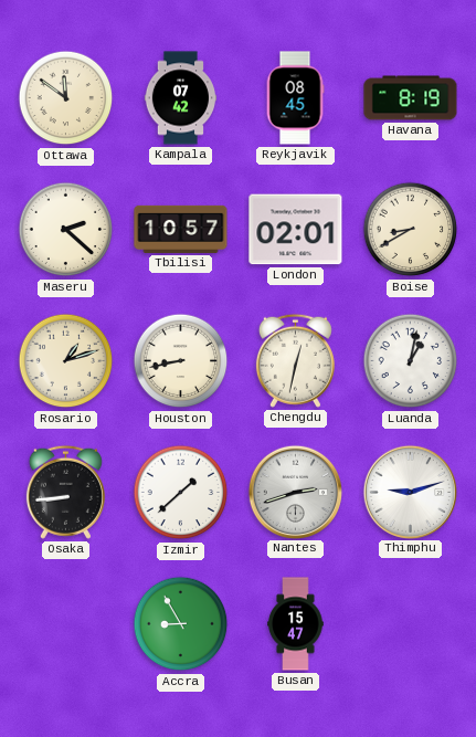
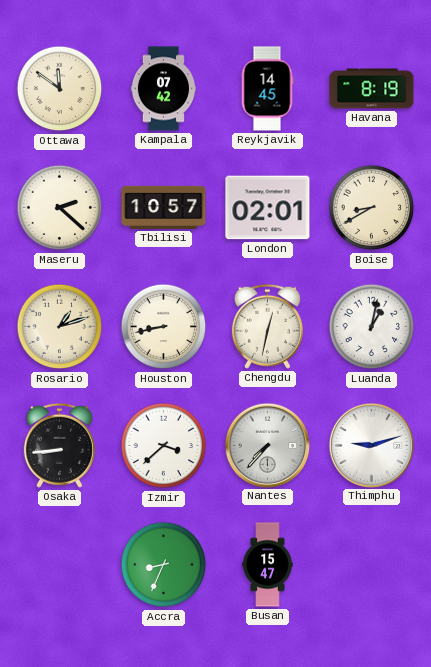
Reykjavik: 08:45 -> 14:45 (267, 89)
Izmir: 1:38 -> 3:38 (164, 446)
Nantes: 2:42 -> 7:37 (267, 445)
Accra: 8:55 -> 8:34 (164, 565)
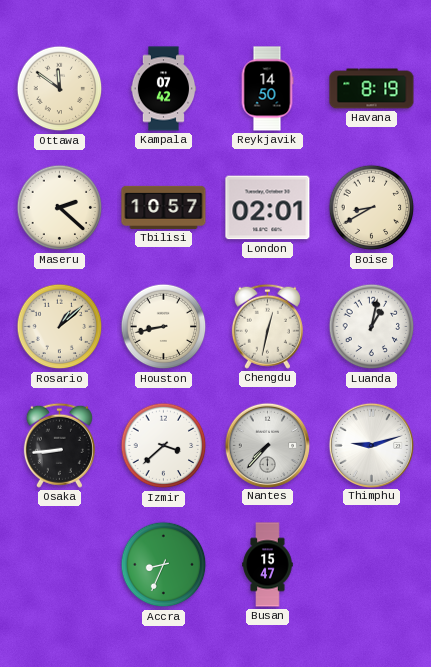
Reykjavik: 14:45 -> 14:50 (267, 89)
Rosario: 1:12 -> 1:08 (60, 327)
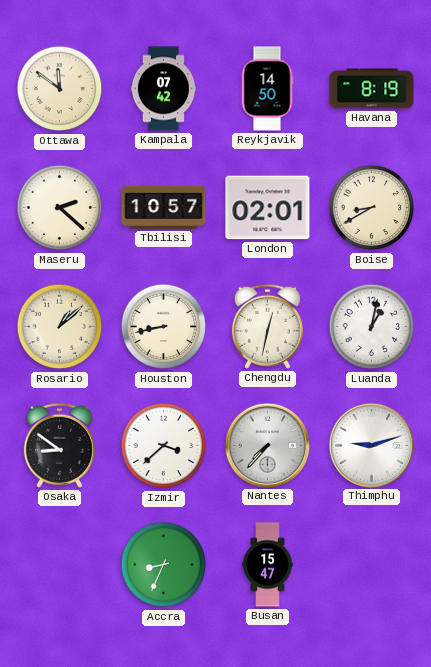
Osaka: 8:44 -> 8:51 (59, 445)
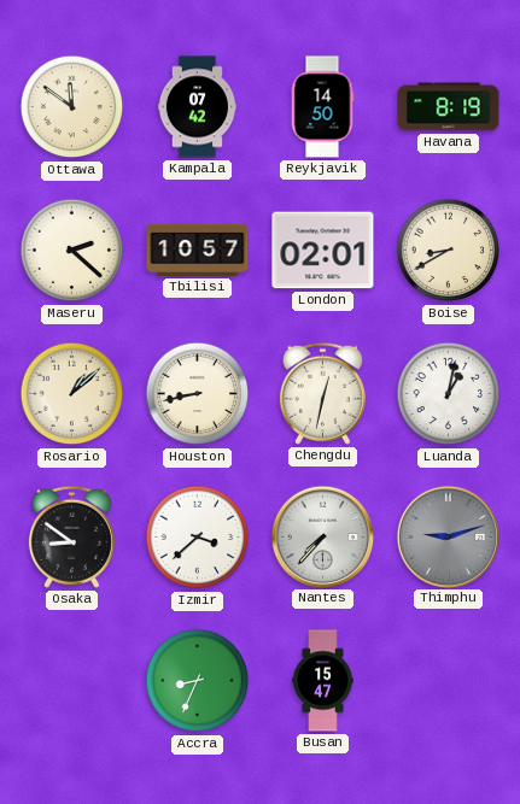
Thimphu dial: white -> grey (448, 536)
